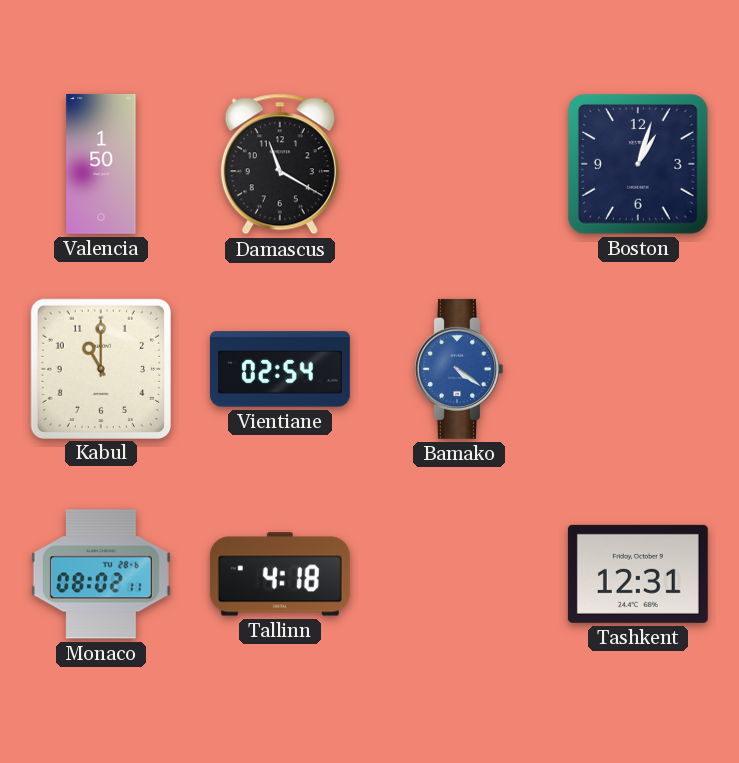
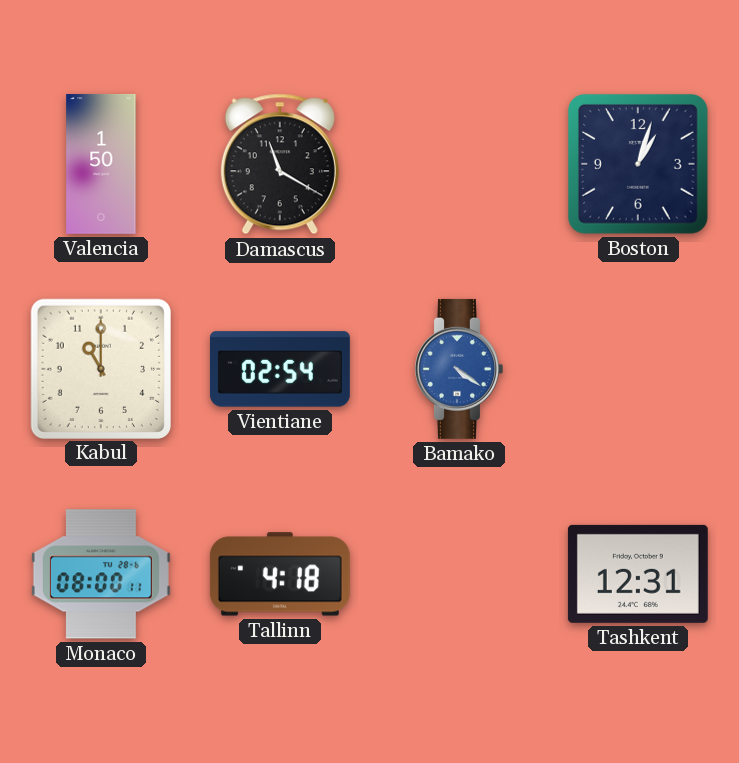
Monaco: 08:02 -> 08:00 (101, 574)
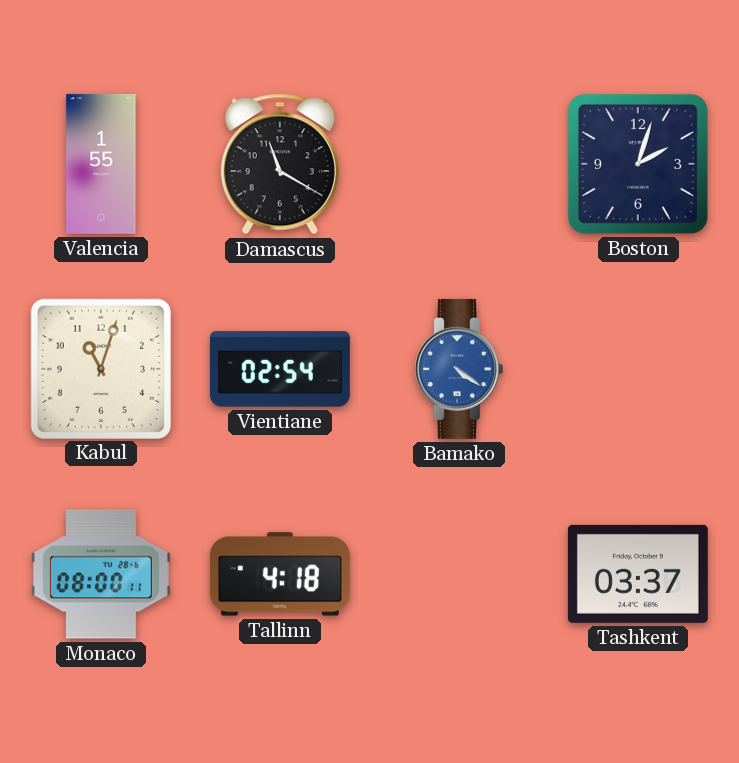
Valencia: 1:50 -> 1:55 (101, 164)
Boston: 1:03 -> 2:03 (638, 164)
Kabul: 11:00 -> 11:03 (100, 368)
Tashkent: 12:31 -> 03:37 (638, 574)
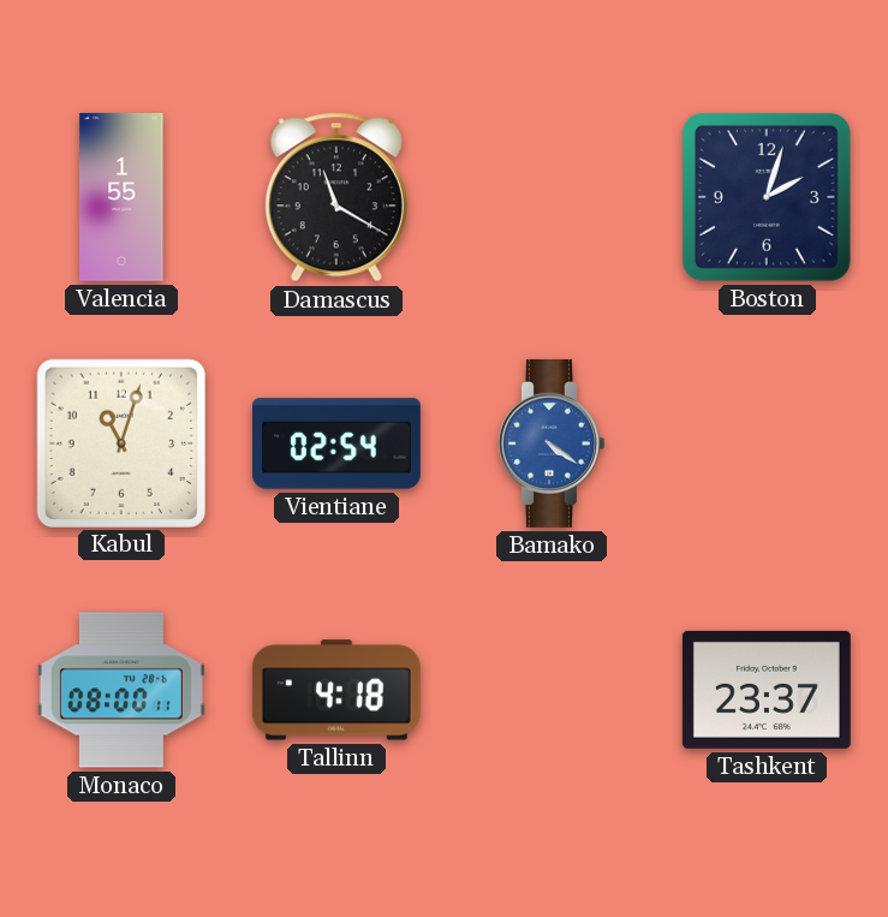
Tashkent: 03:37 -> 23:37 (767, 690)
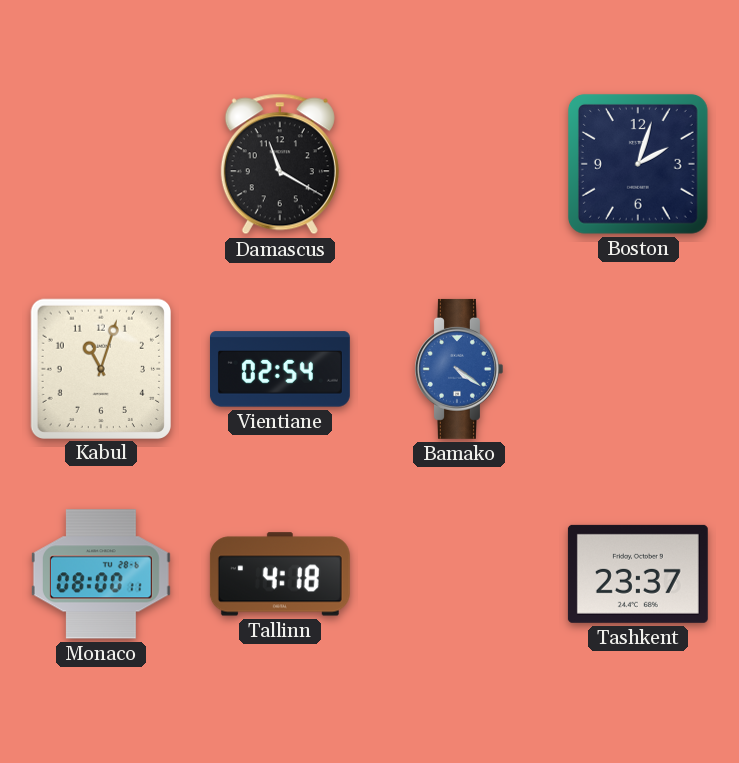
Valencia: 1:55 -> none (121, 197)
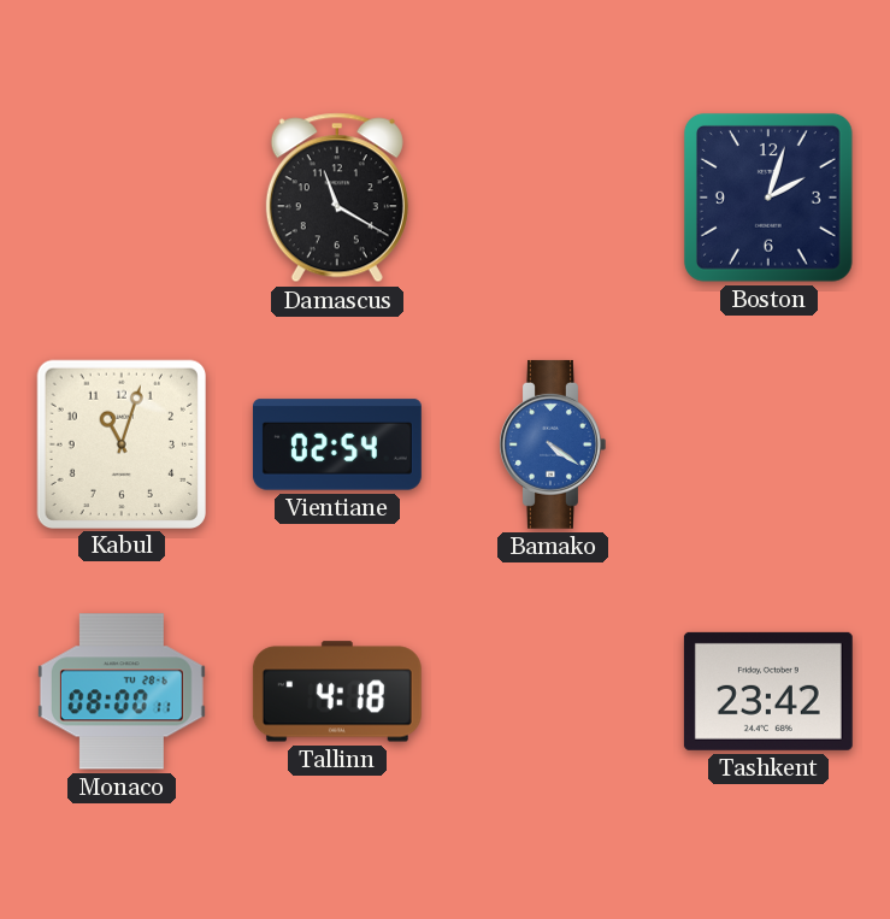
Tashkent: 23:37 -> 23:42 (768, 691)
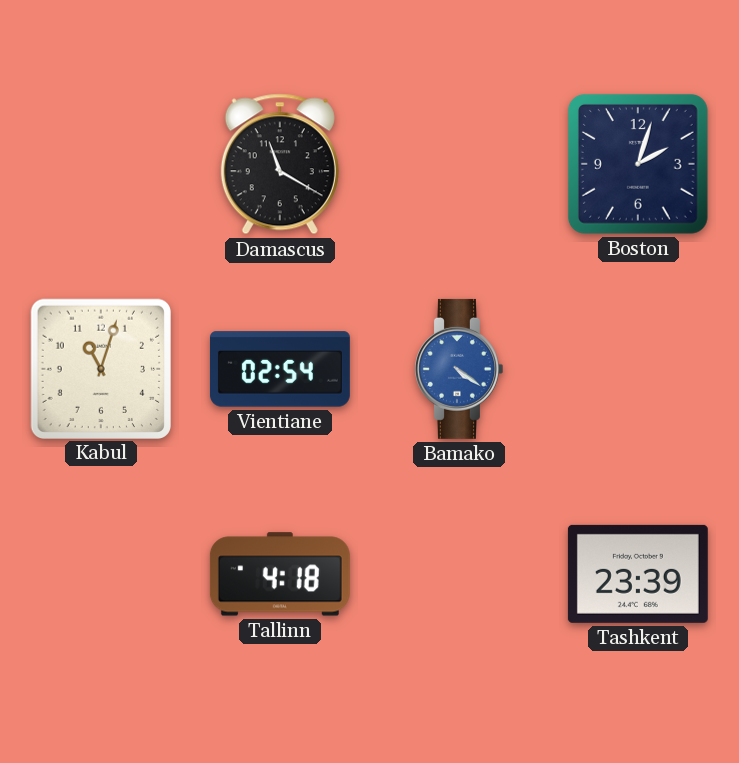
Monaco: 08:00 -> none (122, 691)
Tashkent: 23:42 -> 23:39 (638, 574)
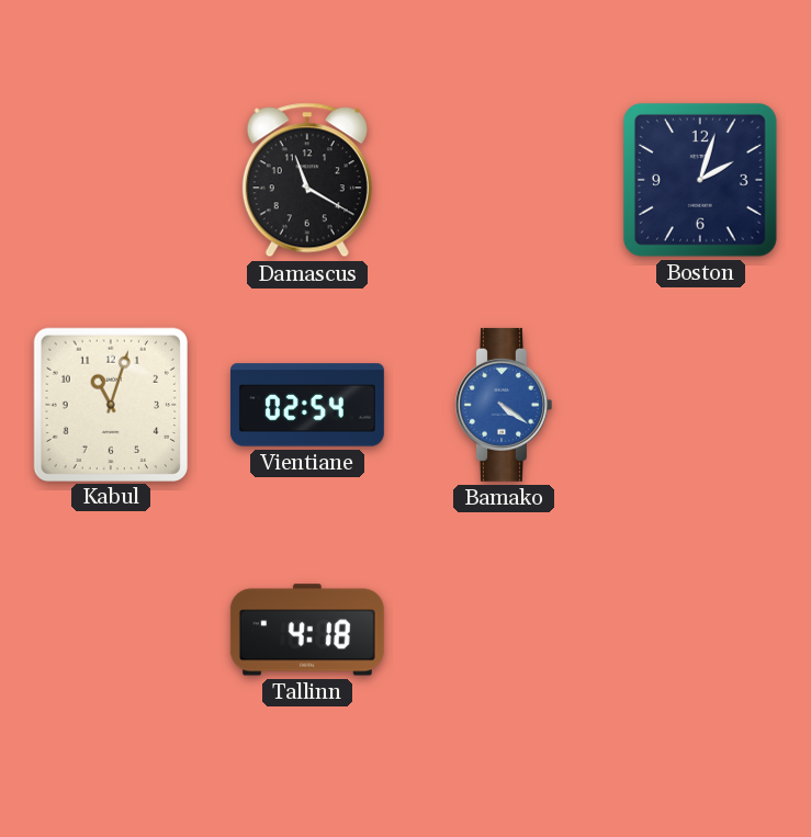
Tashkent: 23:39 -> none (638, 574)
